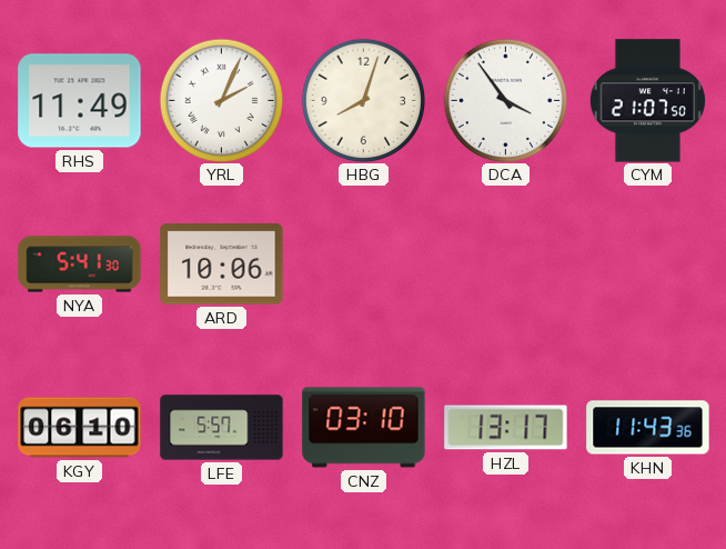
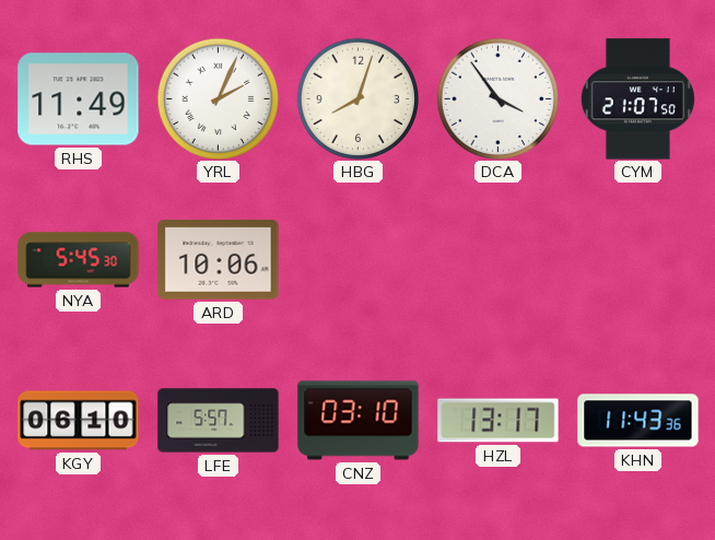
NYA: 5:41 -> 5:45 (79, 260)
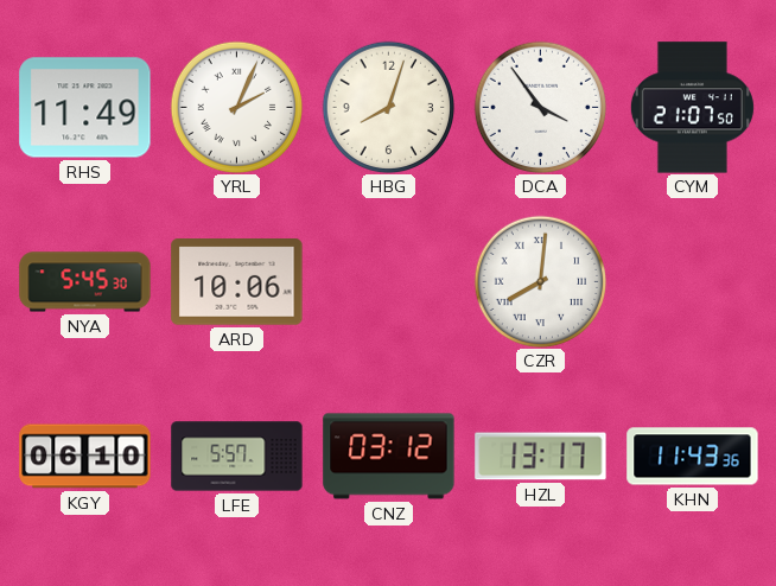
CZR: none -> 8:01 (540, 281)
CNZ: 03:10 -> 03:12 (389, 457)
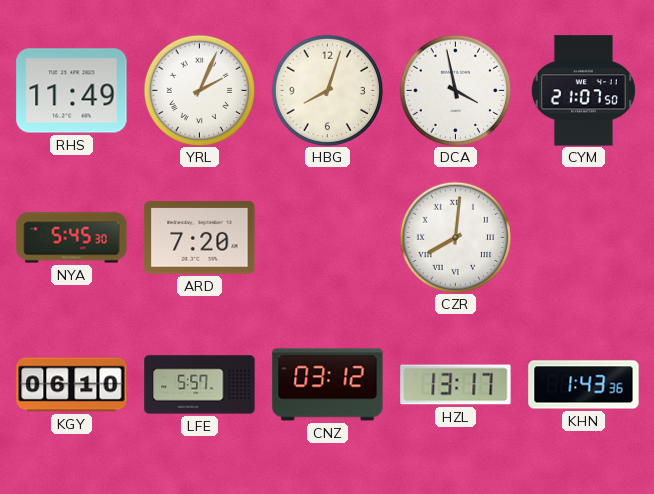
DCA: 3:54 -> 3:58 (455, 90)
ARD: 10:06 -> 7:20 (200, 238)
KHN: 11:43 -> 1:43 (584, 385)
